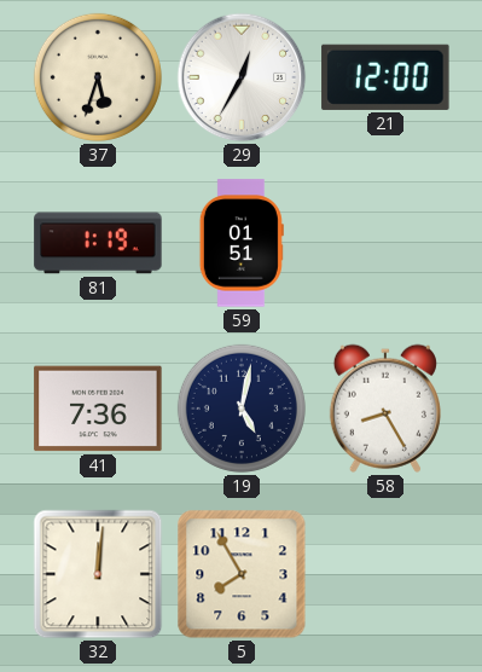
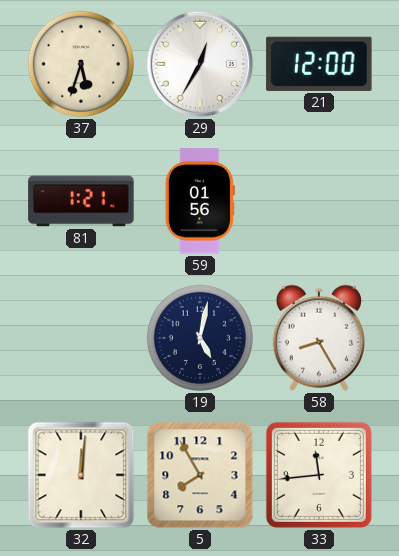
81: 1:19 -> 1:21 (81, 201)
59: 01:51 -> 01:56 (200, 201)
41: 7:36 -> none (98, 409)
33: none -> 11:44 (319, 475)
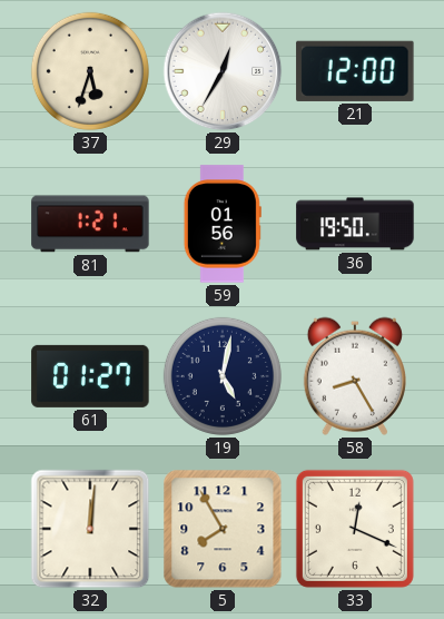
36: none -> 19:50 (355, 224)
61: none -> 01:27 (90, 376)
33: 11:44 -> 12:19 (355, 529)
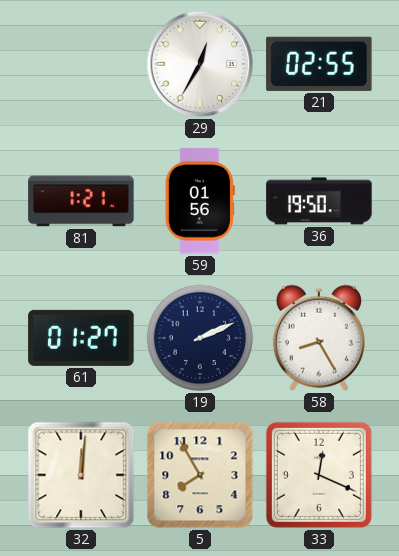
37: 5:33 -> none (90, 71)
21: 12:00 -> 02:55 (319, 64)
19: 5:02 -> 2:11 (200, 338)
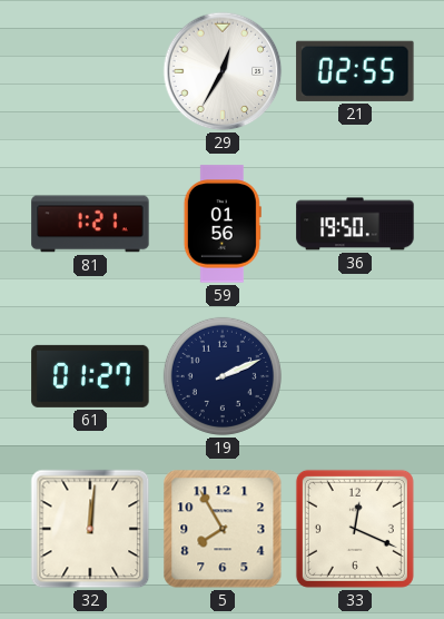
58: 8:25 -> none (319, 338)
